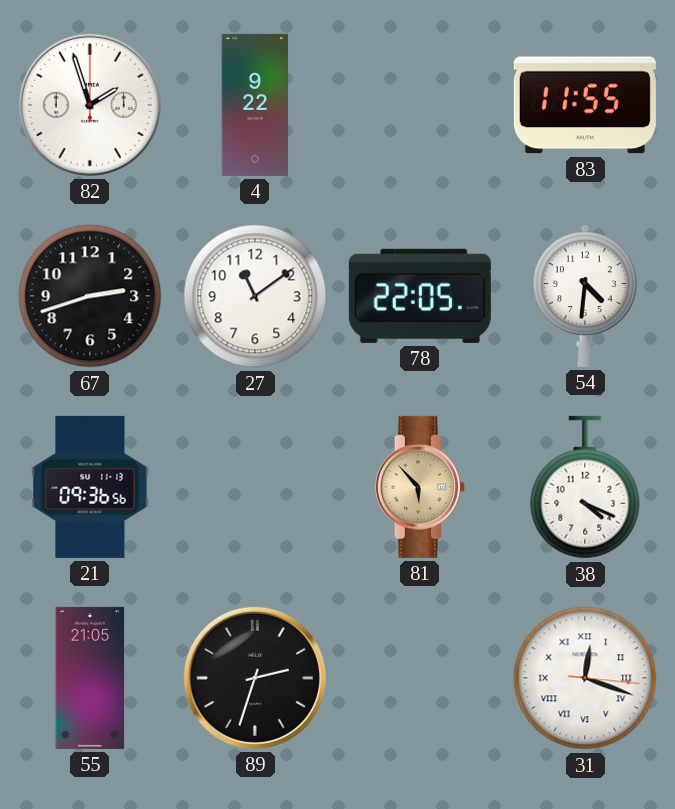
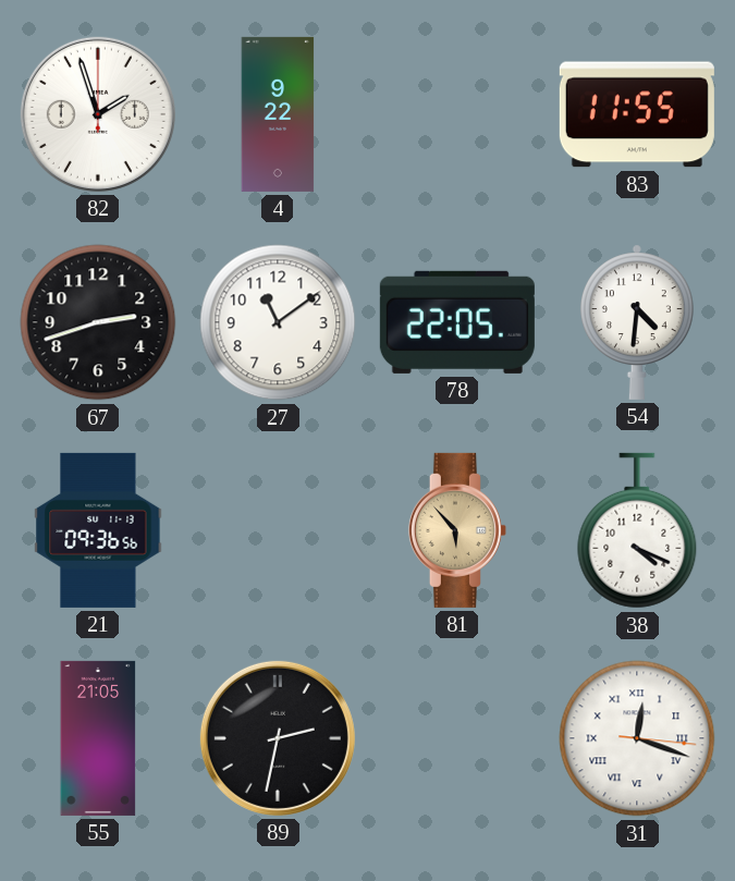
89: 2:33 -> 2:32 (278, 738)
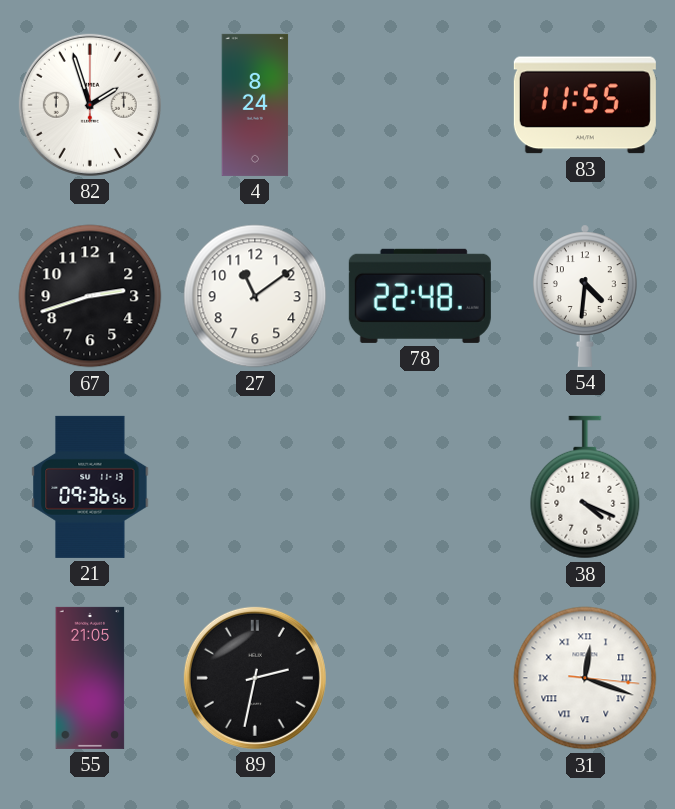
4: 9:22 -> 8:24 (255, 105)
78: 22:05 -> 22:48 (420, 296)
81: 5:53 -> none (457, 530)
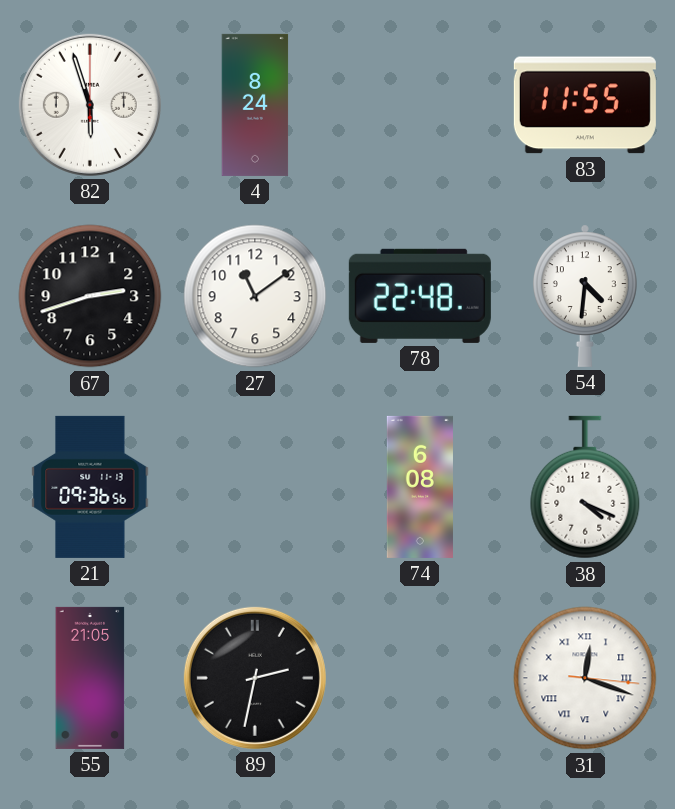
82: 1:57 -> 5:57 (90, 105)
74: none -> 6:08 (420, 487)
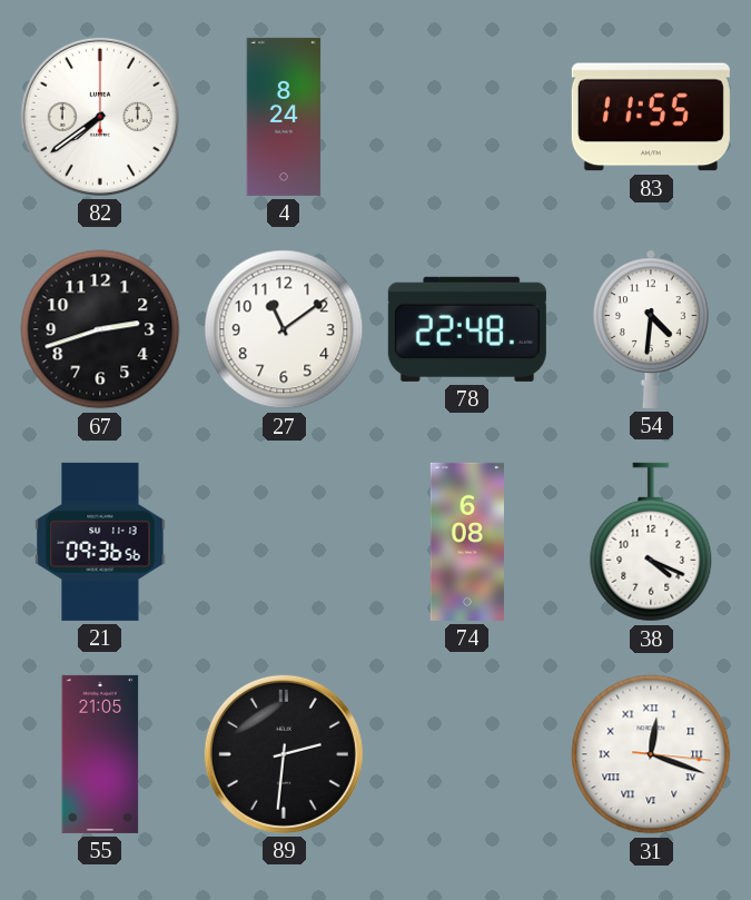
82: 5:57 -> 7:39 (100, 117)
89: 2:32 -> 2:31 (284, 754)
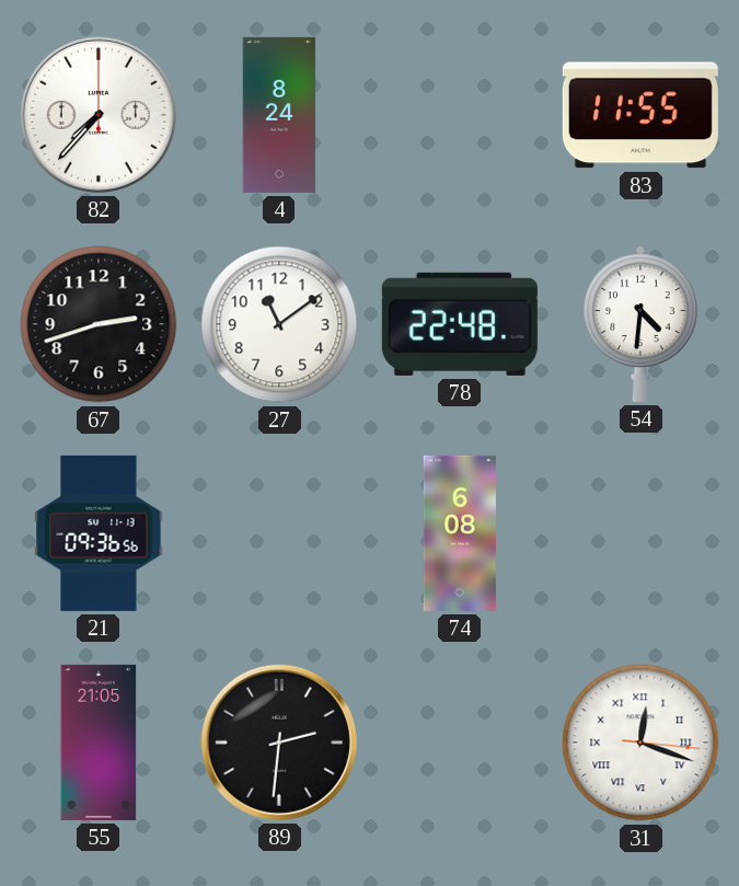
82: 7:39 -> 7:37 (99, 115)
38: 4:19 -> none (651, 542)
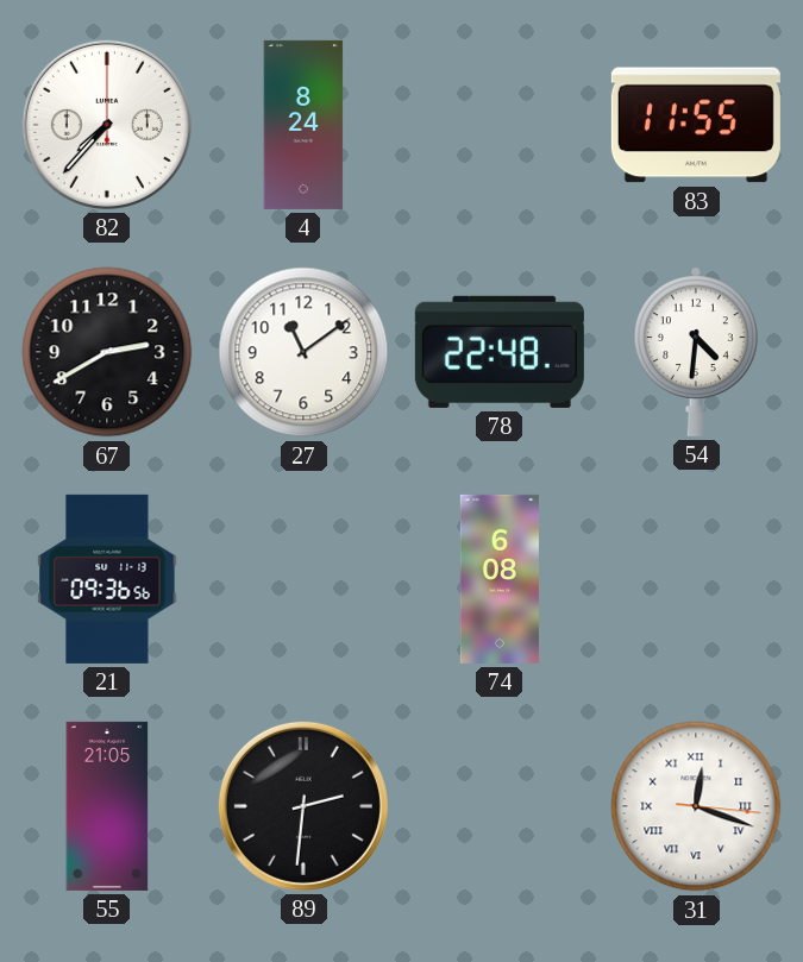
67: 2:42 -> 2:40 (107, 352)
